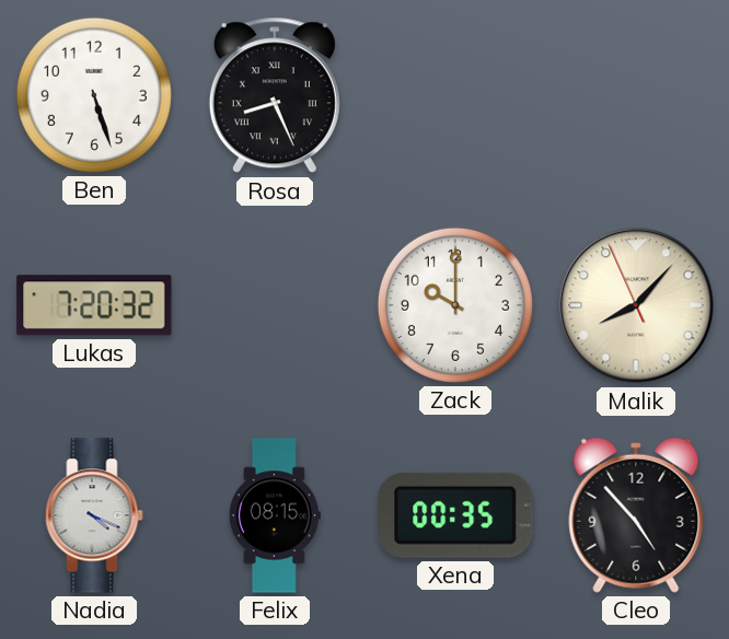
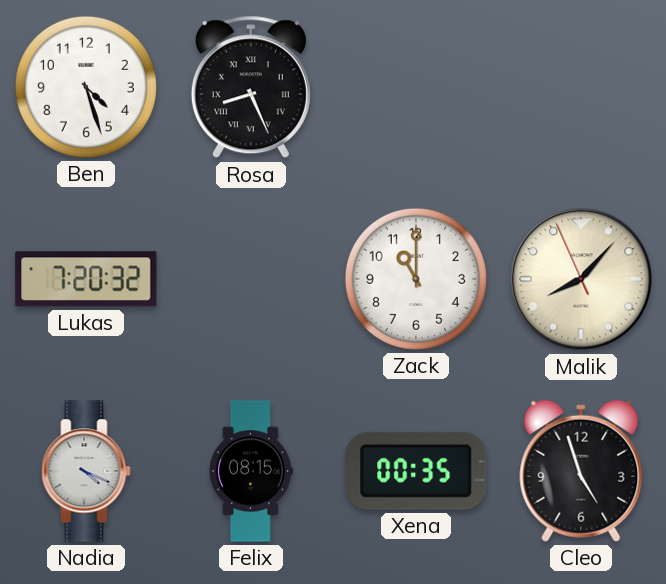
Ben: 5:27 -> 4:27 (86, 87)
Zack: 10:00 -> 11:00 (416, 279)
Cleo: 4:53 -> 4:57 (581, 471)
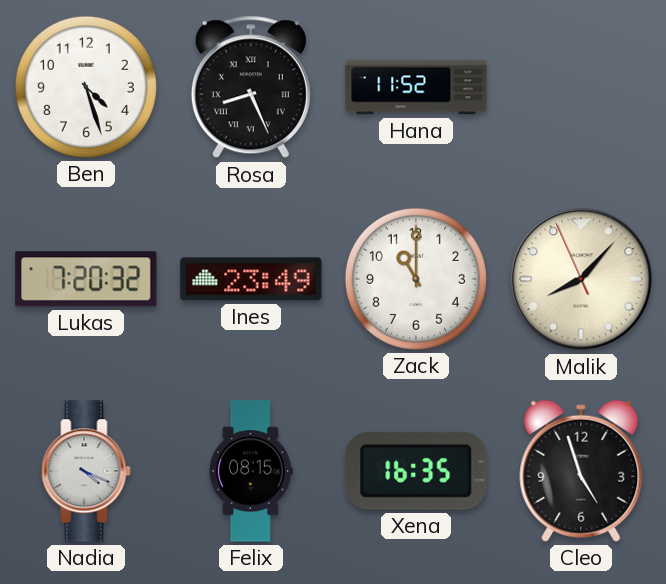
Hana: none -> 11:52 (416, 87)
Ines: none -> 23:49 (251, 279)
Xena: 00:35 -> 16:35 (416, 471)
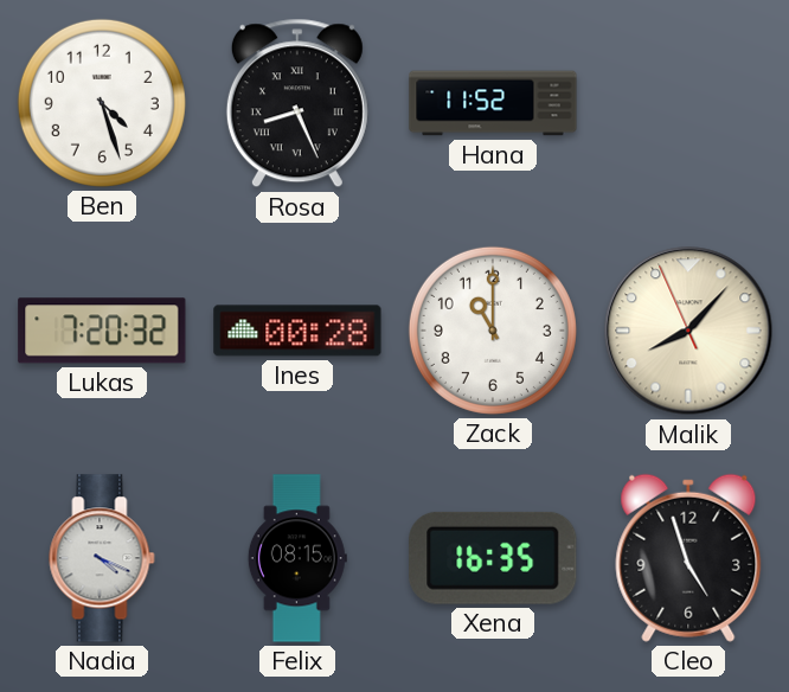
Ines: 23:49 -> 00:28 (297, 331)
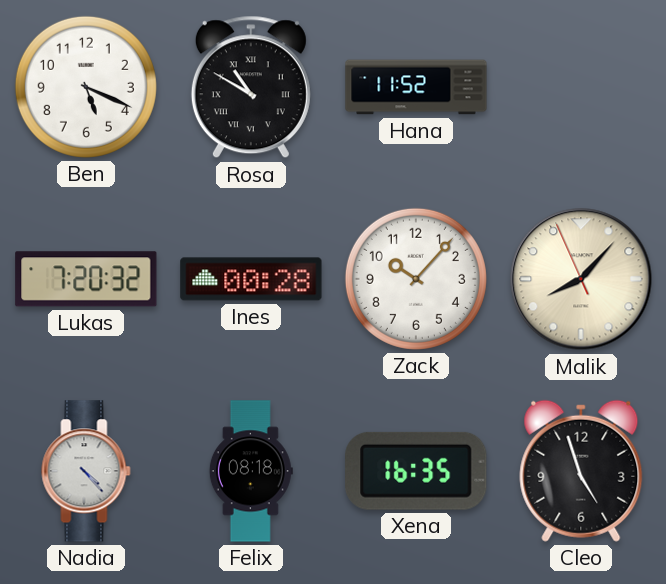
Ben: 4:27 -> 5:19 (86, 87)
Rosa: 8:26 -> 10:50 (251, 87)
Zack: 11:00 -> 10:07 (416, 279)
Nadia: 4:19 -> 4:23 (86, 471)
Felix: 08:15 -> 08:18 (251, 471)
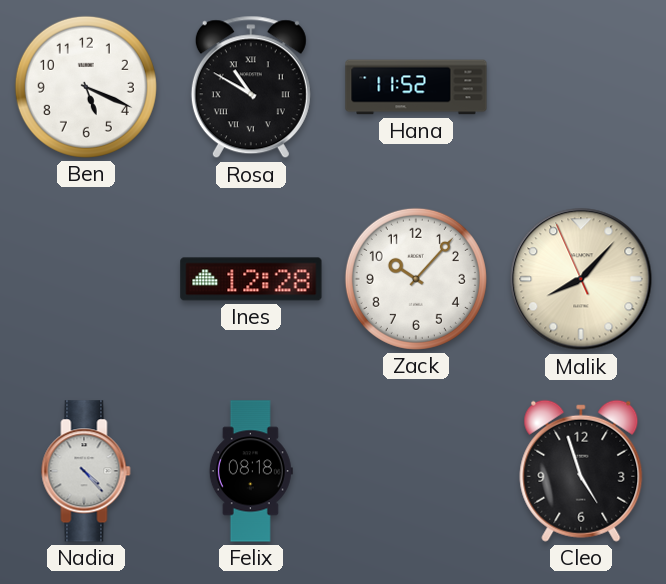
Lukas: 7:20 -> none (86, 279)
Ines: 00:28 -> 12:28 (251, 279)
Xena: 16:35 -> none (416, 471)
